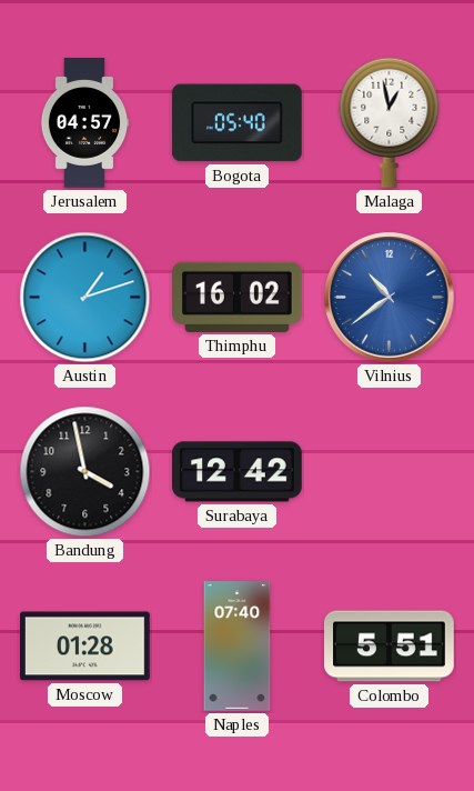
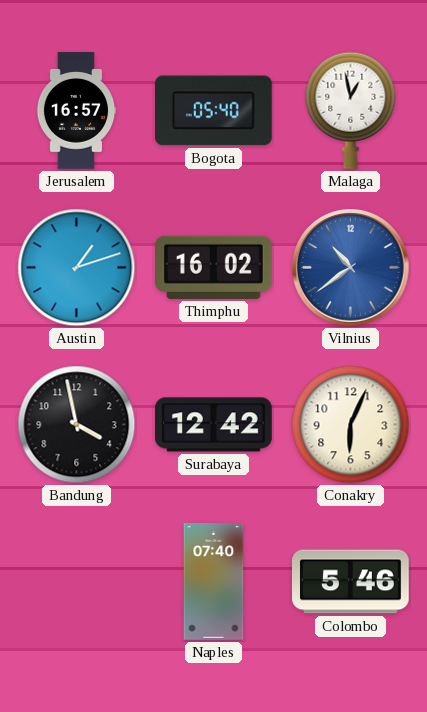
Jerusalem: 04:57 -> 16:57 (76, 111)
Conakry: none -> 6:04 (351, 425)
Moscow: 01:28 -> none (85, 647)
Colombo: 5:51 -> 5:46 (351, 582)
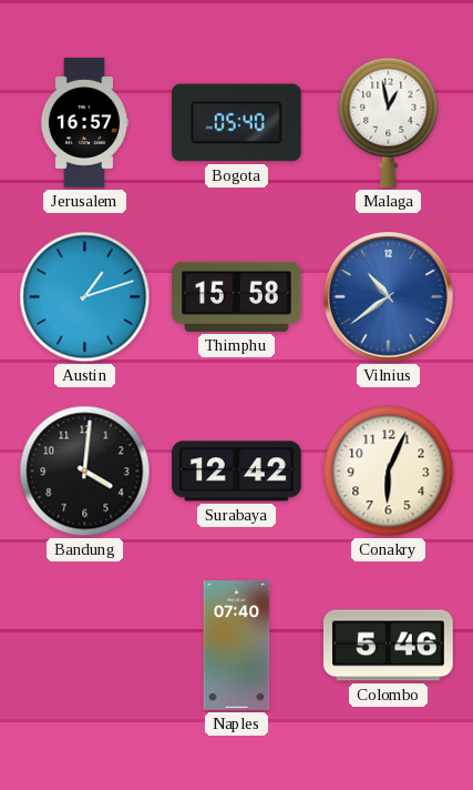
Thimphu: 16:02 -> 15:58 (237, 296)
Bandung: 3:58 -> 4:01 (85, 472)
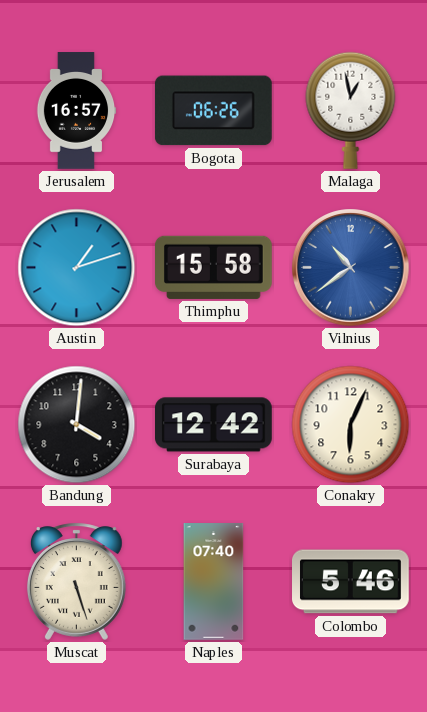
Bogota: 05:40 -> 06:26 (213, 111)
Muscat: none -> 5:27 (76, 581)
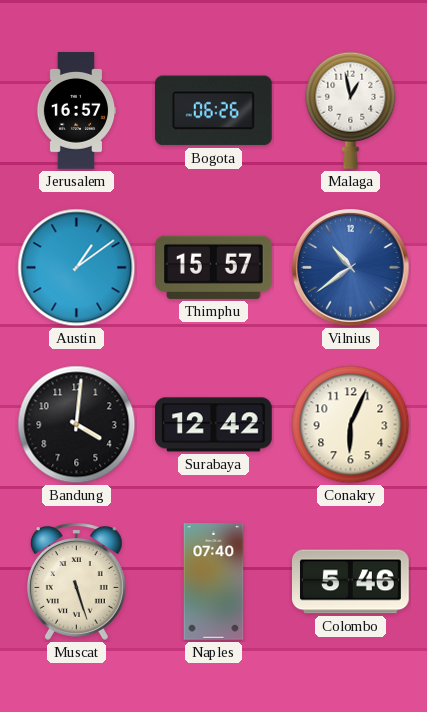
Austin: 1:12 -> 1:09 (77, 268)
Thimphu: 15:58 -> 15:57 (214, 267)
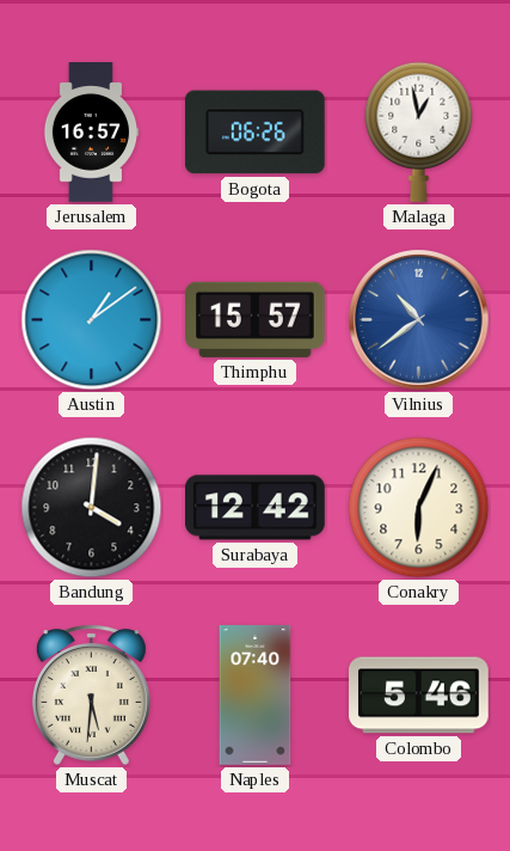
Muscat: 5:27 -> 5:31 (91, 694)
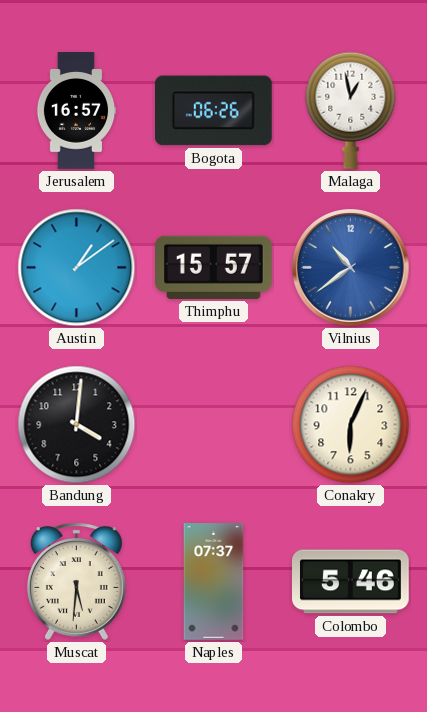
Surabaya: 12:42 -> none (256, 508)
Naples: 07:40 -> 07:37 (214, 582)
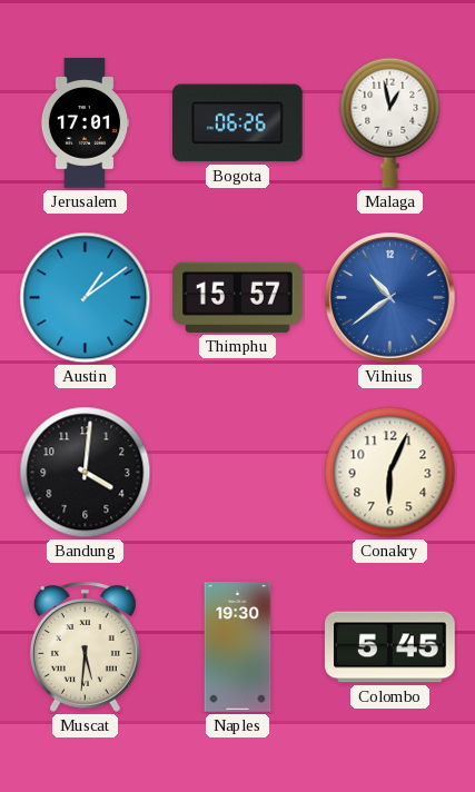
Jerusalem: 16:57 -> 17:01 (85, 123)
Naples: 07:37 -> 19:30 (238, 647)
Colombo: 5:46 -> 5:45 (390, 647)
